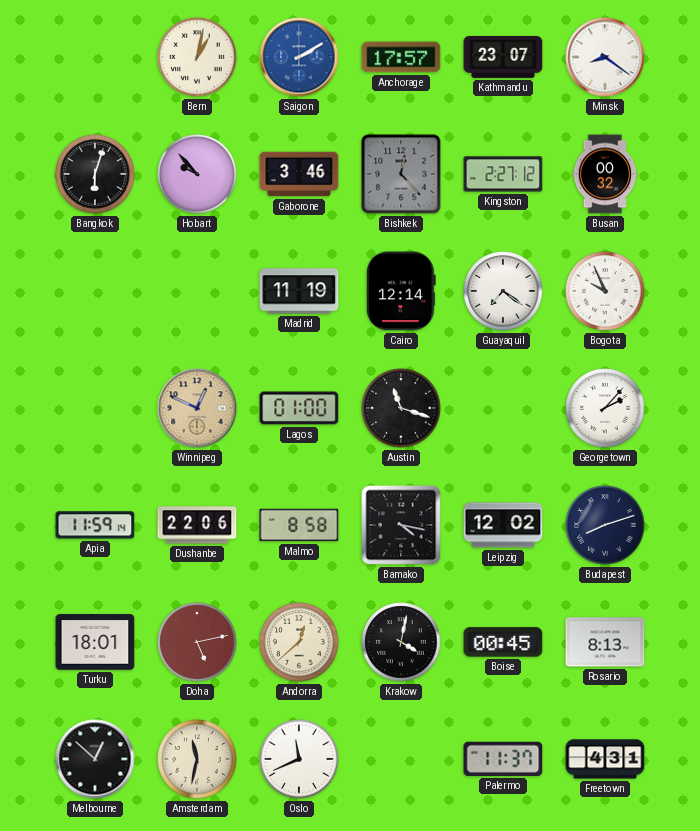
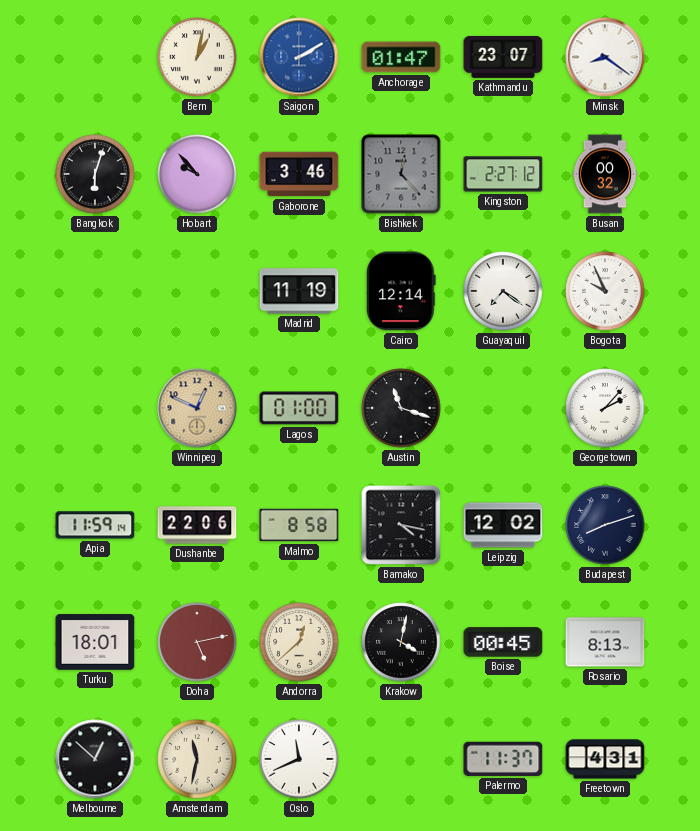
Anchorage: 17:57 -> 01:47 (401, 57)
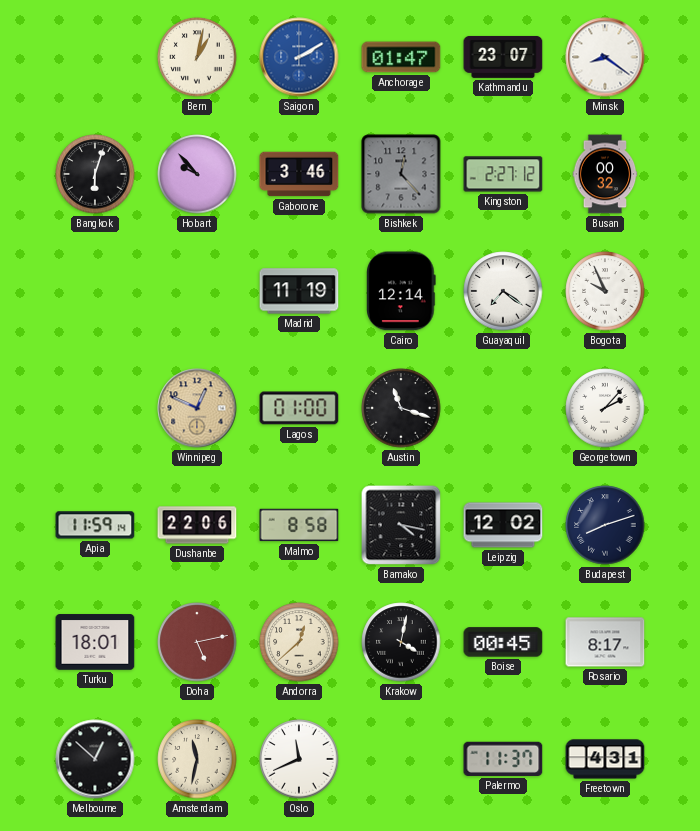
Rosario: 8:13 -> 8:17 (605, 642)
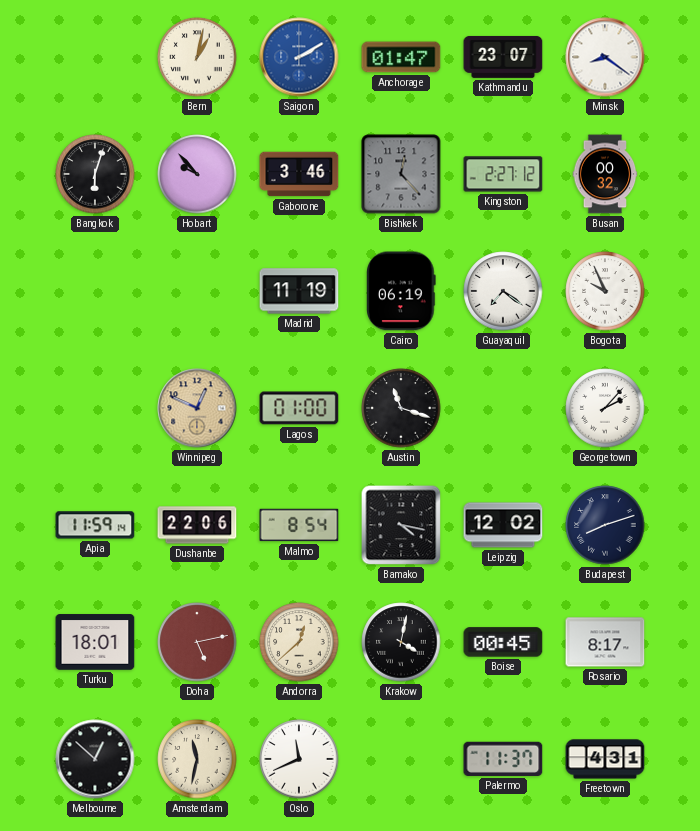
Cairo: 12:14 -> 06:19 (402, 291)
Malmo: 8:58 -> 8:54 (299, 525)
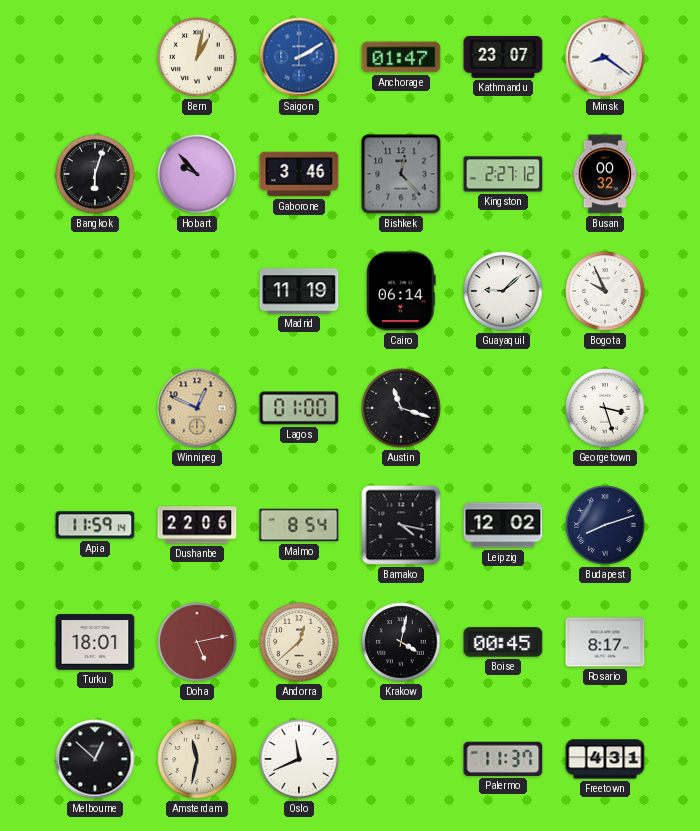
Cairo: 06:19 -> 06:14 (402, 291)
Guayaquil: 7:21 -> 9:08 (503, 291)
Georgetown: 2:07 -> 3:27 (605, 408)
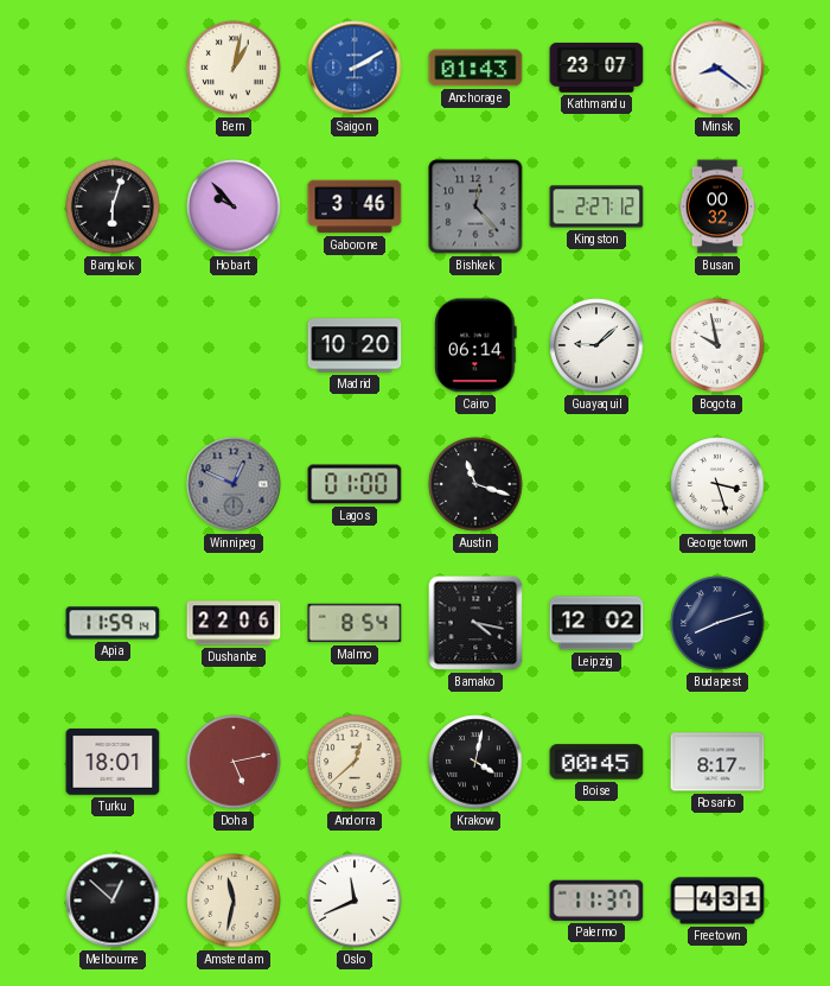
Anchorage: 01:47 -> 01:43 (475, 68)
Madrid: 11:19 -> 10:20 (355, 345)
Bogota: 9:56 -> 9:58 (717, 345)
Winnipeg dial: champagne -> grey (234, 484)
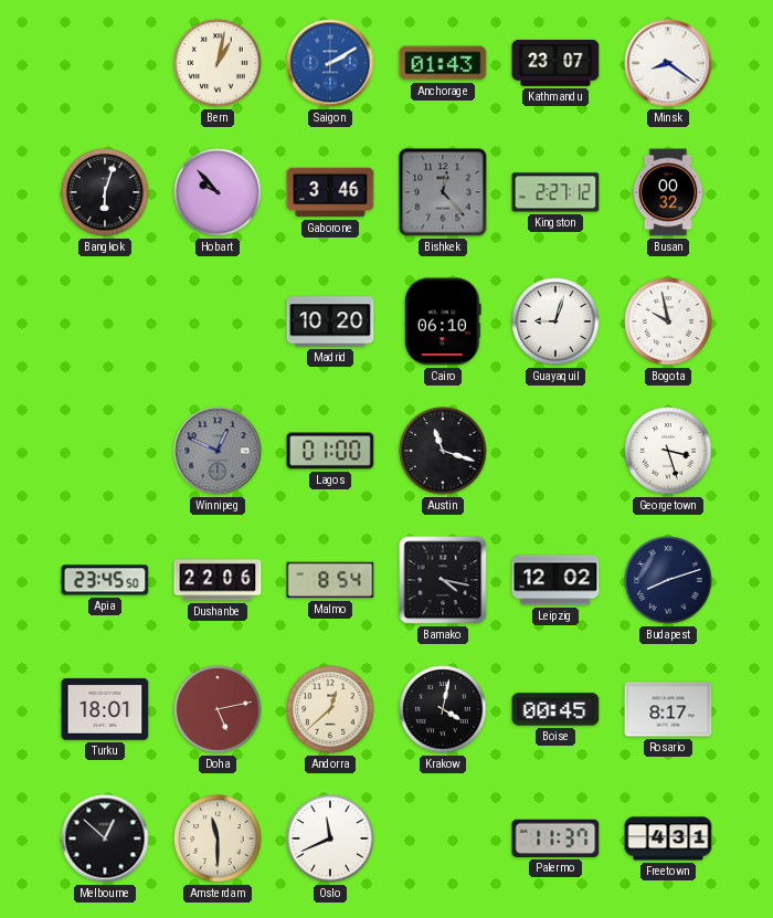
Cairo: 06:14 -> 06:10 (444, 321)
Guayaquil: 9:08 -> 9:03 (555, 321)
Apia: 11:59 -> 23:45 (105, 580)
Amsterdam: 11:32 -> 11:30 (218, 838)
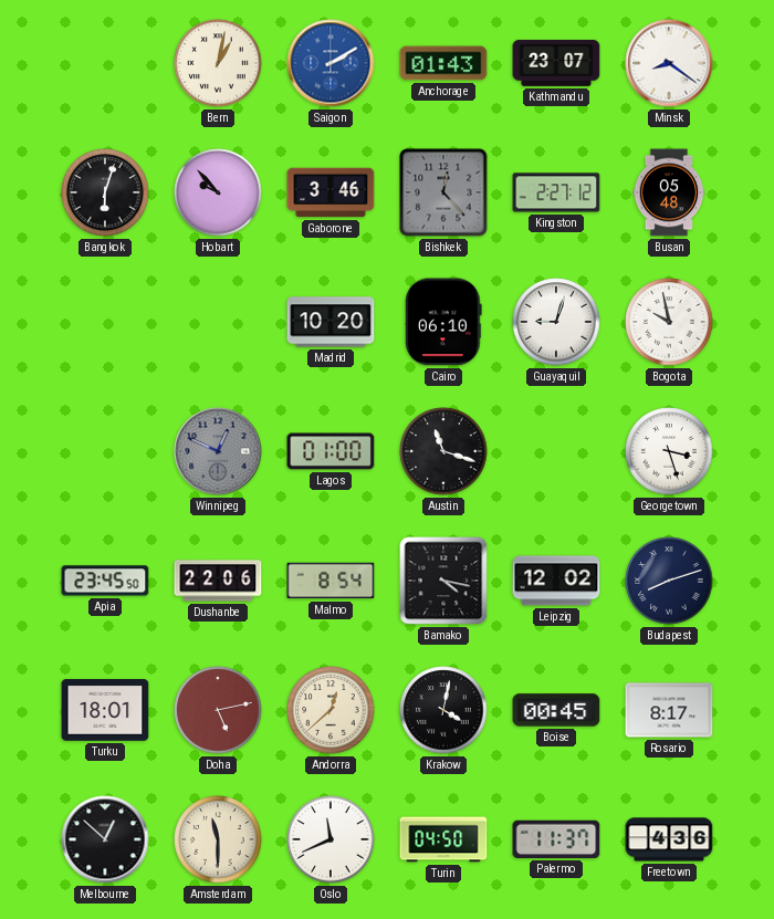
Busan: 00:32 -> 05:48 (669, 192)
Turin: none -> 04:50 (443, 839)
Freetown: 4:31 -> 4:36 (669, 839)
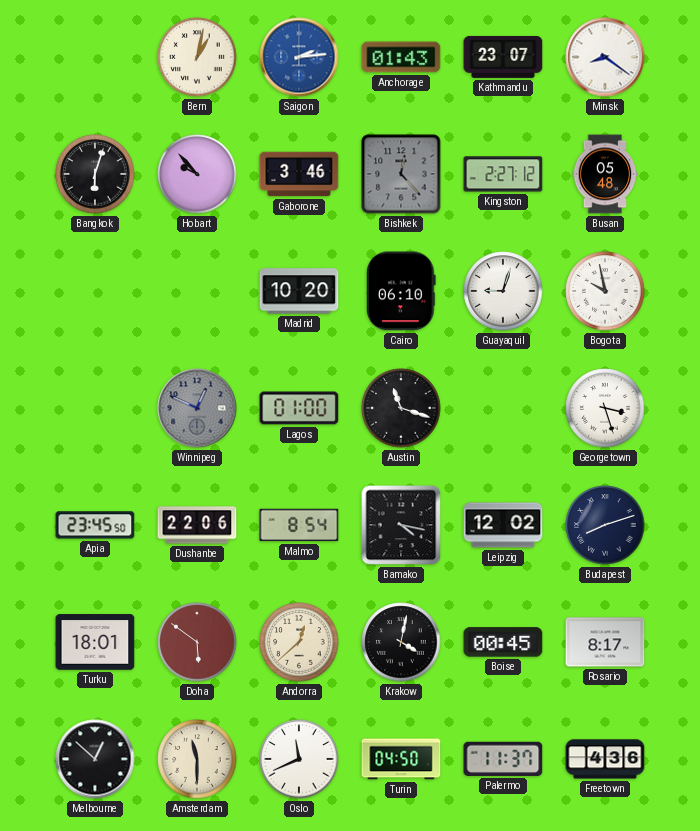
Saigon: 2:10 -> 2:14 (299, 57)
Doha: 5:13 -> 5:51 (197, 642)
